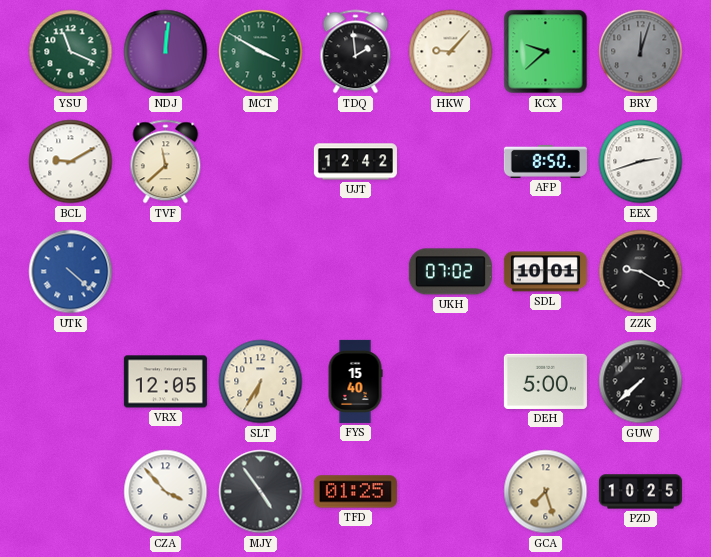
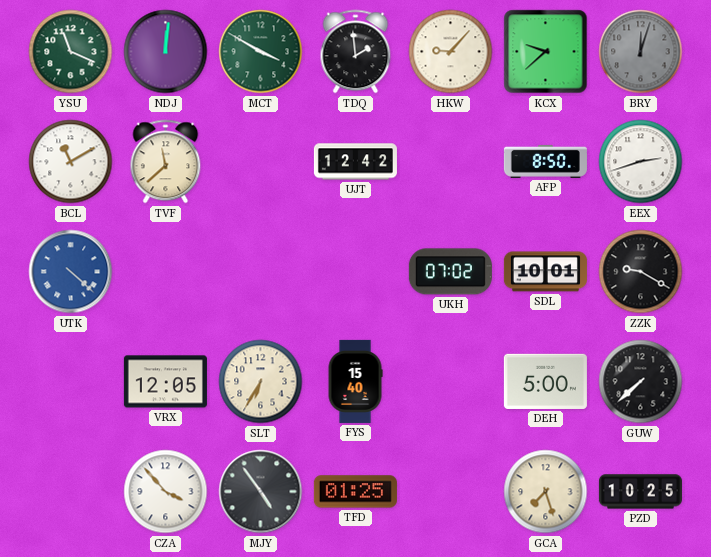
BCL: 9:10 -> 11:10 (71, 162)
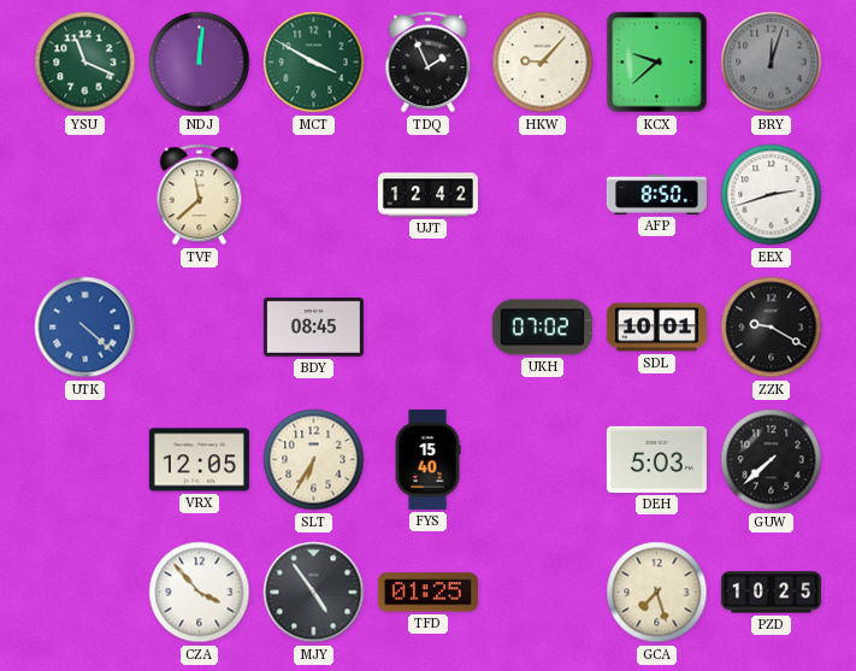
TDQ: 1:59 -> 1:56 (429, 63)
BCL: 11:10 -> none (71, 162)
BDY: none -> 08:45 (313, 326)
DEH: 5:00 -> 5:03 (656, 459)
